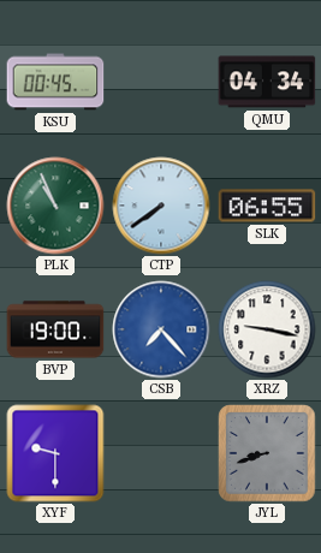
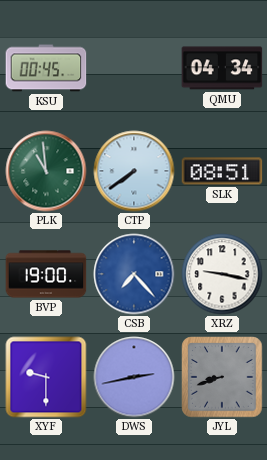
PLK: 10:56 -> 10:59 (46, 171)
SLK: 06:55 -> 08:51 (222, 171)
DWS: none -> 2:43 (134, 377)
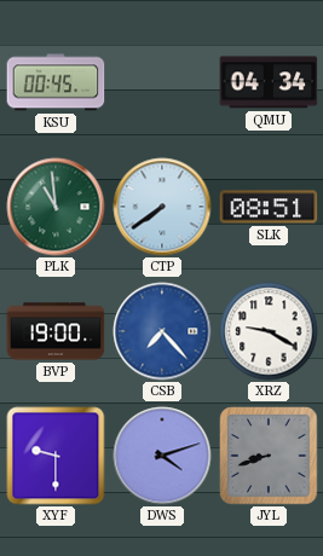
XRZ: 9:17 -> 9:20 (269, 331)
DWS: 2:43 -> 4:12 (162, 456)
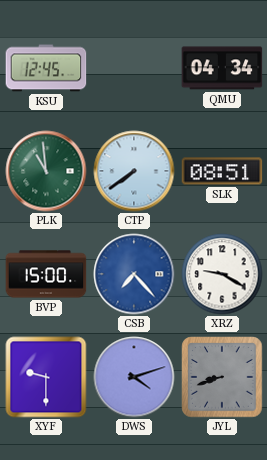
KSU: 00:45 -> 12:45 (46, 68)
BVP: 19:00 -> 15:00 (46, 274)
